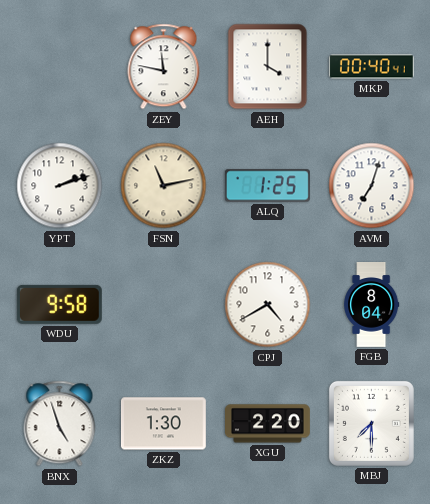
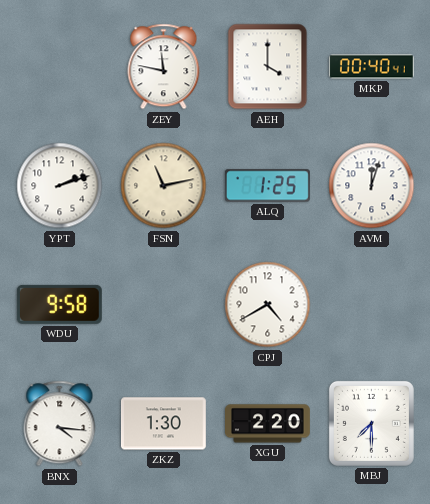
AVM: 7:03 -> 12:03 (372, 186)
FGB: 8:04 -> none (372, 305)
BNX: 4:57 -> 4:16 (60, 424)
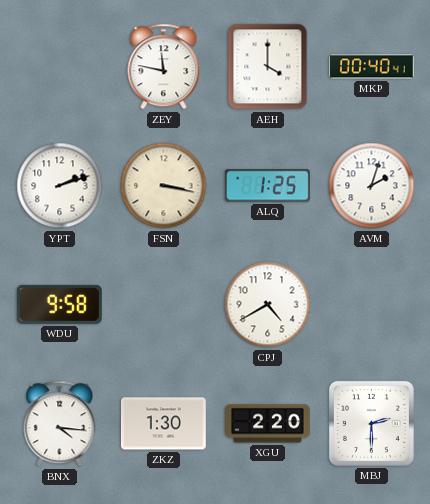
FSN: 11:13 -> 3:17 (164, 186)
AVM: 12:03 -> 2:03 (372, 186)
MBJ: 7:30 -> 2:30 (371, 423)
